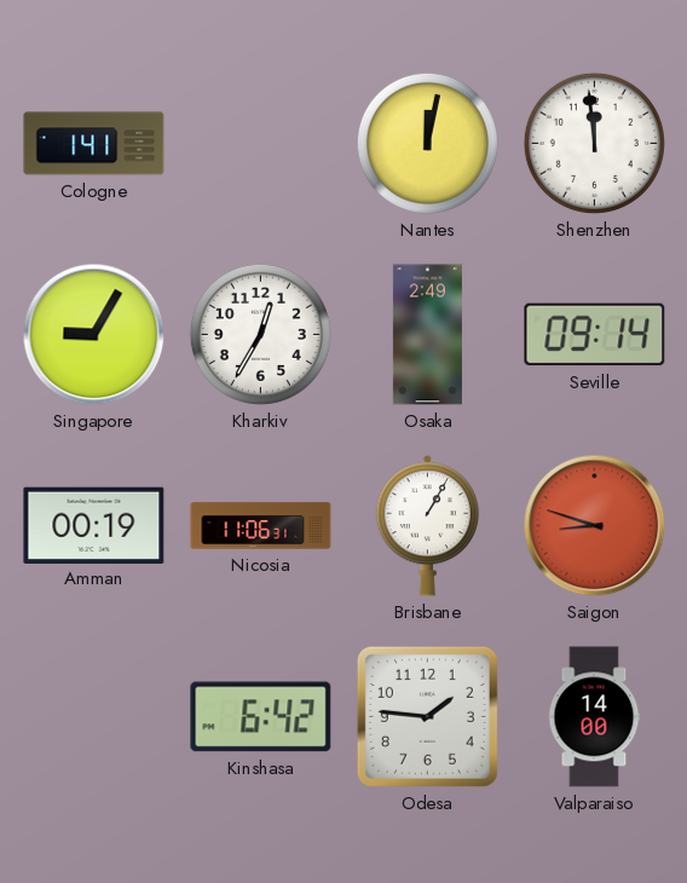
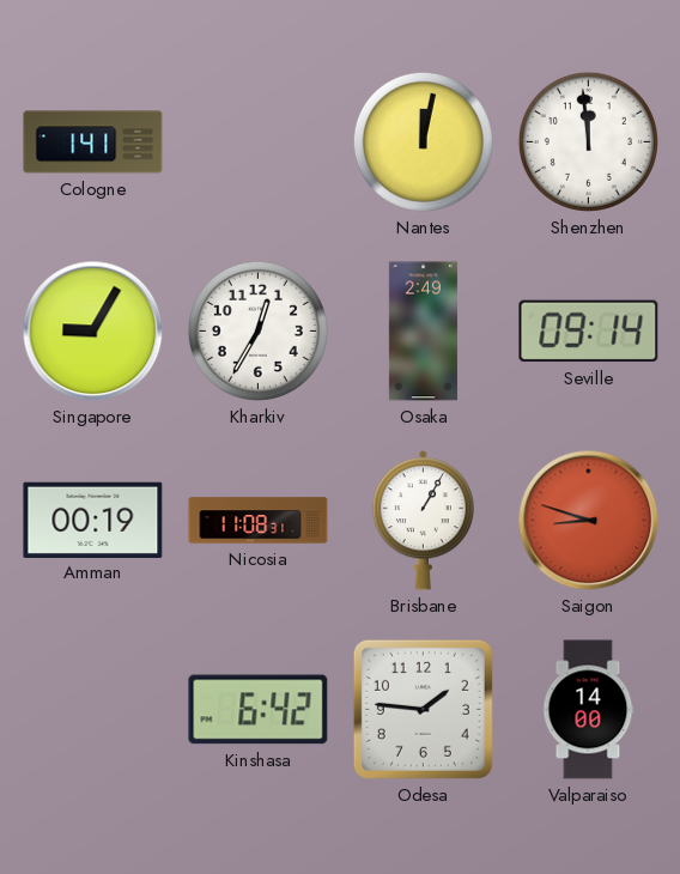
Nicosia: 11:06 -> 11:08 (259, 521)
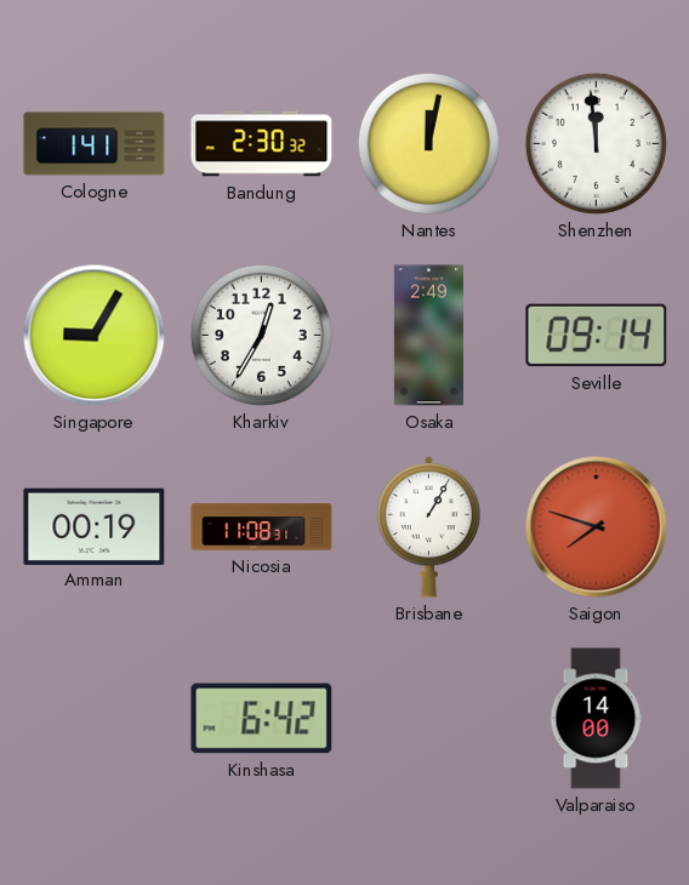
Bandung: none -> 2:30 (262, 144)
Saigon: 8:48 -> 7:48 (597, 527)
Odesa: 1:46 -> none (423, 709)
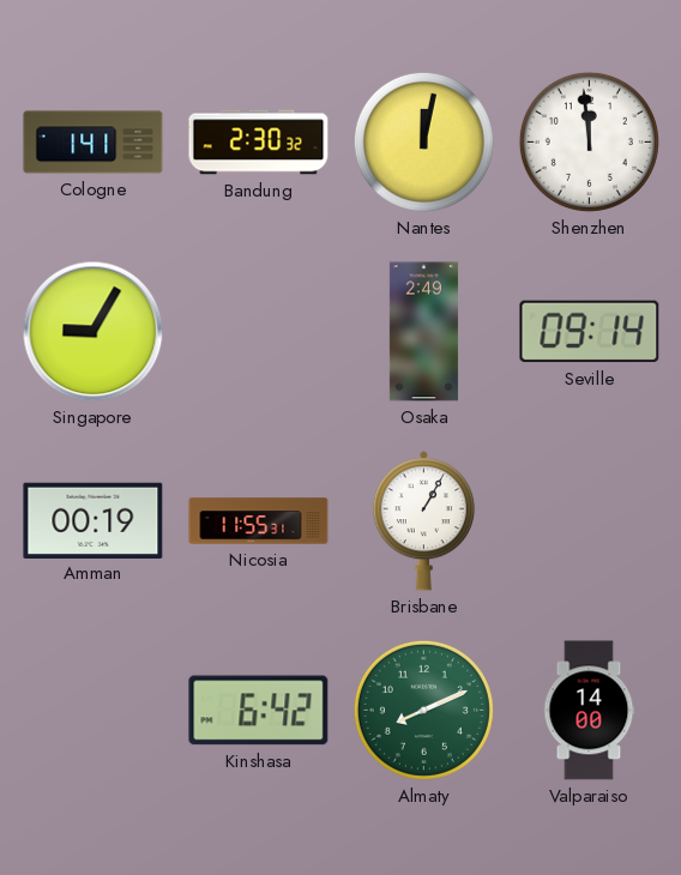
Kharkiv: 12:35 -> none (261, 335)
Nicosia: 11:08 -> 11:55 (259, 521)
Saigon: 7:48 -> none (597, 527)
Almaty: none -> 8:11 (423, 710)
